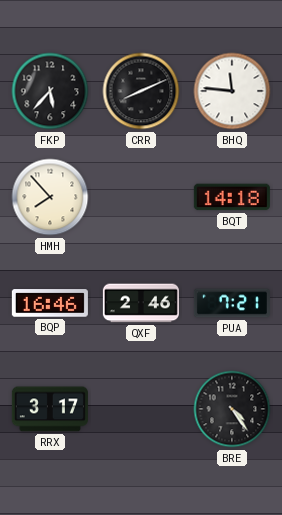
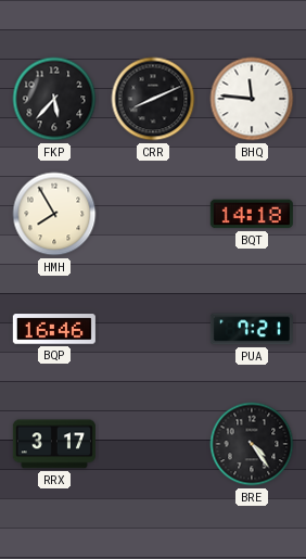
HMH: 7:53 -> 7:55 (54, 214)
QXF: 2:46 -> none (141, 303)
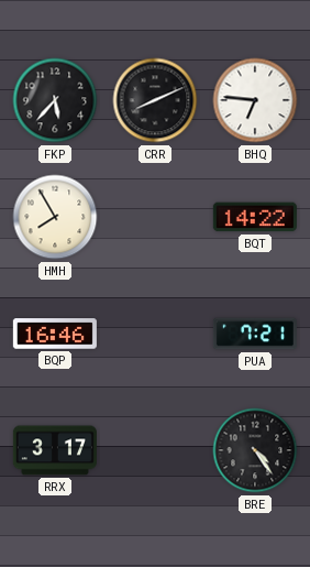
BHQ: 11:46 -> 6:46 (255, 100)
BQT: 14:18 -> 14:22 (255, 217)
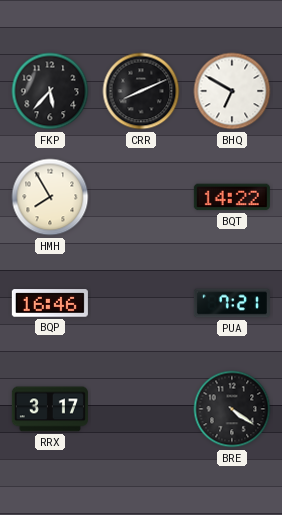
BHQ: 6:46 -> 6:50 (232, 91)
BRE: 4:24 -> 4:21 (232, 409)
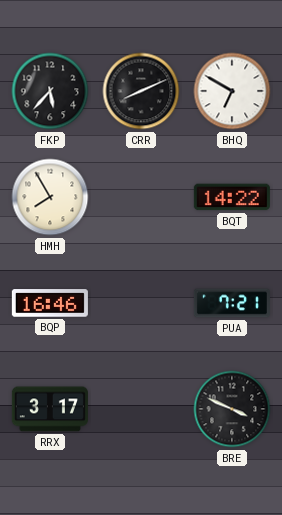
BRE: 4:21 -> 3:49 (232, 409)
